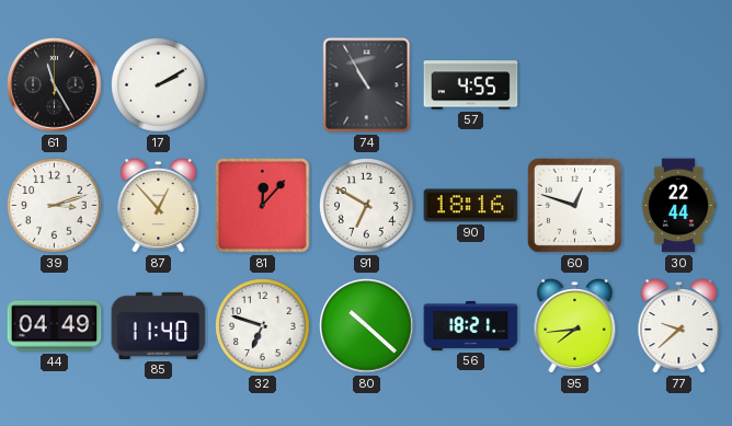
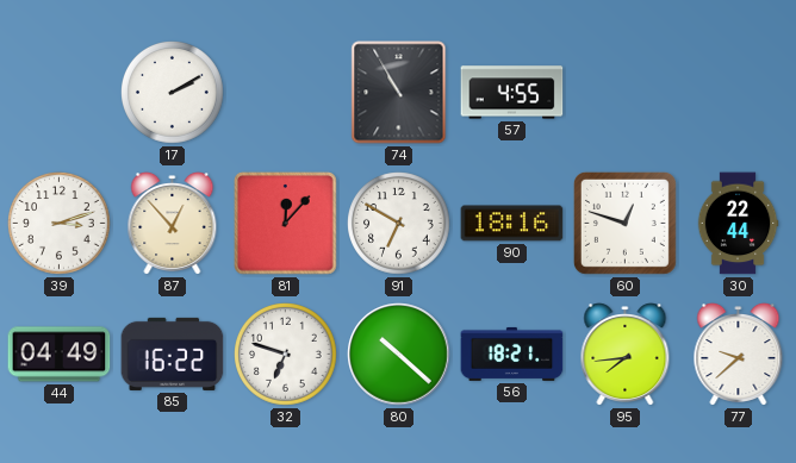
61: 11:25 -> none (55, 85)
85: 11:40 -> 16:22 (173, 353)
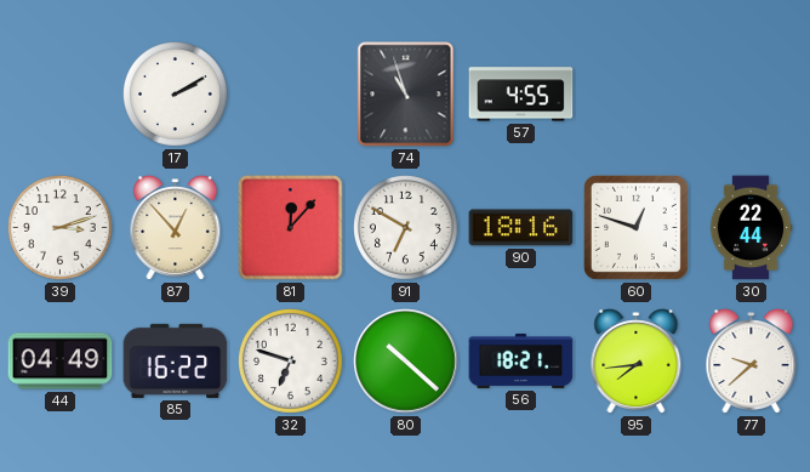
74: 10:55 -> 10:57 (406, 95)
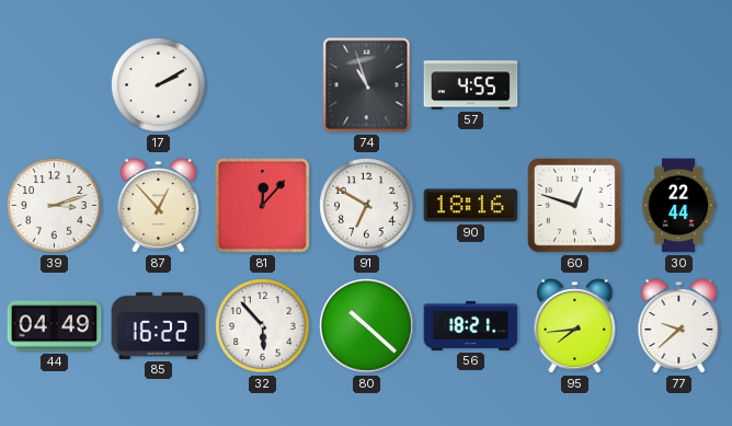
32: 6:48 -> 5:53 (263, 326)
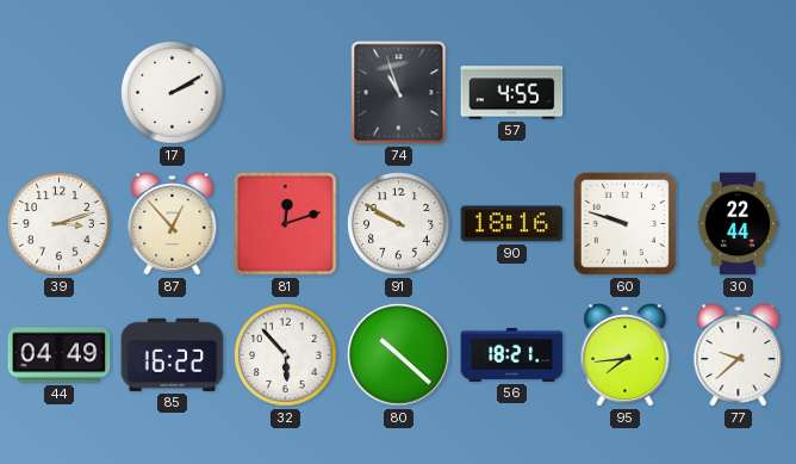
81: 12:07 -> 12:12 (286, 224)
91: 6:50 -> 9:50 (399, 224)
60: 12:48 -> 9:48 (624, 223)
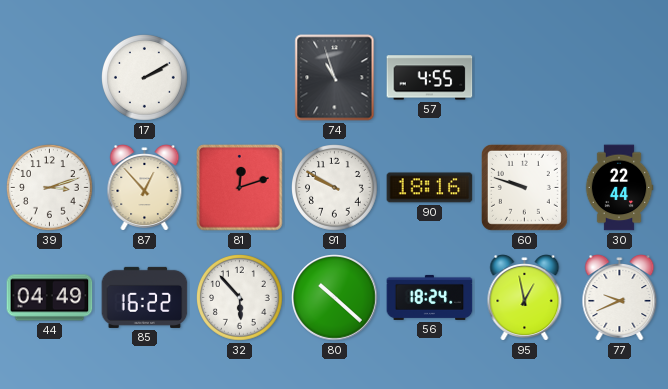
56: 18:21 -> 18:24 (430, 297)
95: 7:44 -> 12:58 (525, 298)
77: 9:38 -> 9:41 (620, 298)
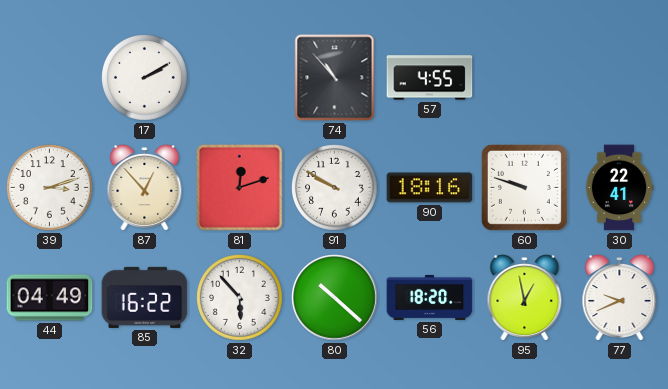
74: 10:57 -> 10:53 (335, 78)
30: 22:44 -> 22:41 (619, 188)
56: 18:24 -> 18:20 (430, 297)
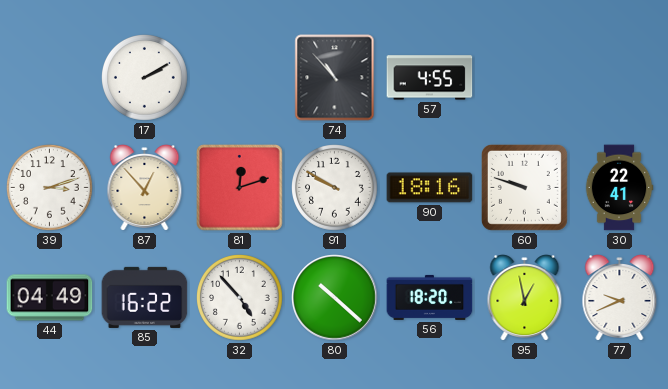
32: 5:53 -> 4:53 (240, 298)
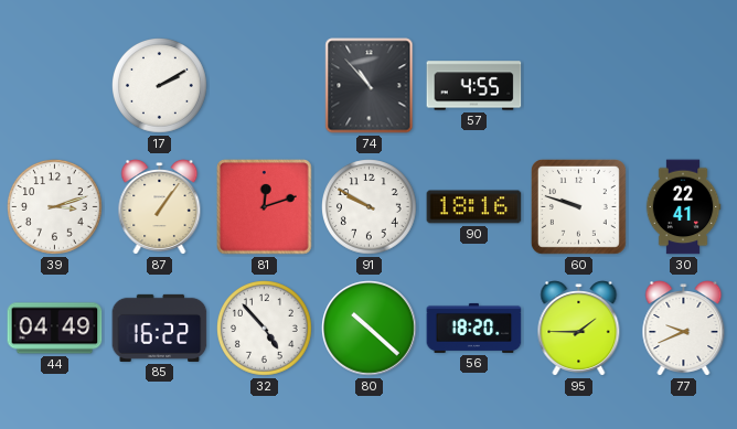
87: 12:53 -> 1:06 (160, 207)
95: 12:58 -> 1:45 (579, 329)
